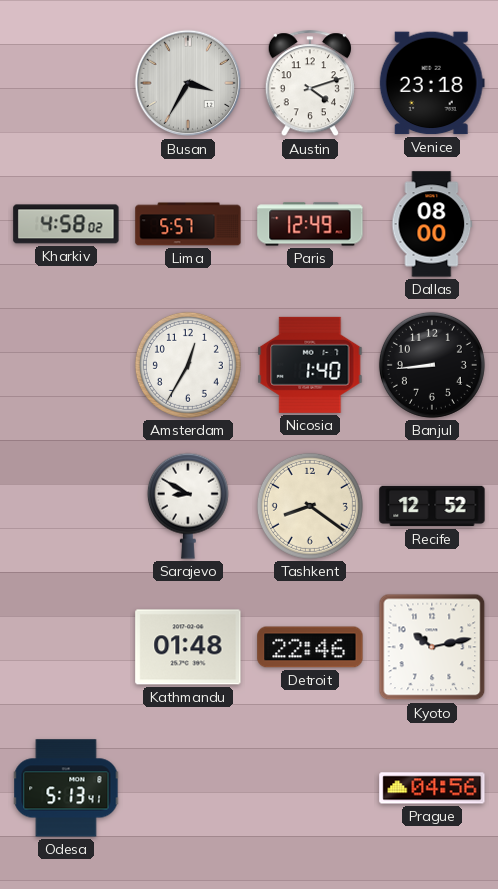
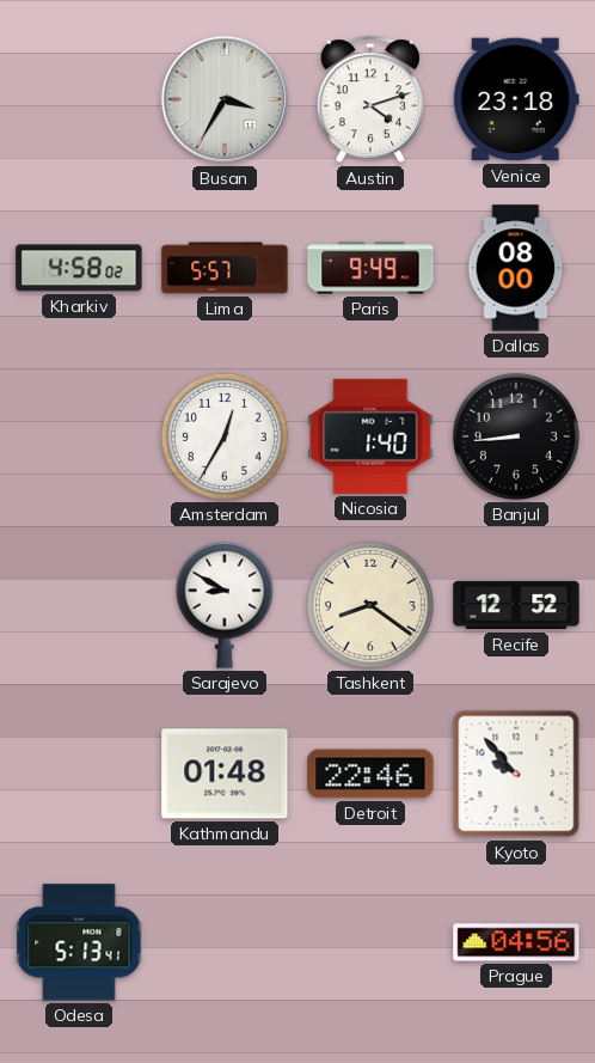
Paris: 12:49 -> 9:49 (370, 268)
Kyoto: 10:13 -> 9:53 (516, 774)
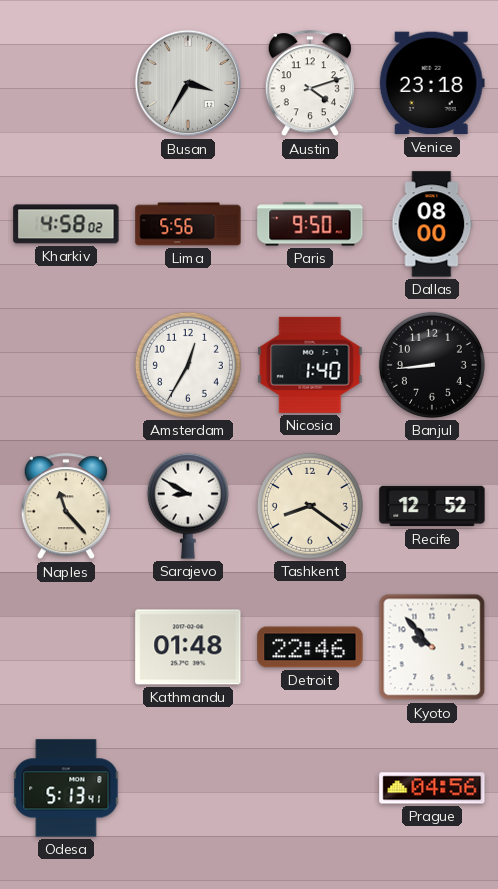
Lima: 5:57 -> 5:56 (188, 224)
Paris: 9:49 -> 9:50 (310, 224)
Naples: none -> 11:23 (66, 507)
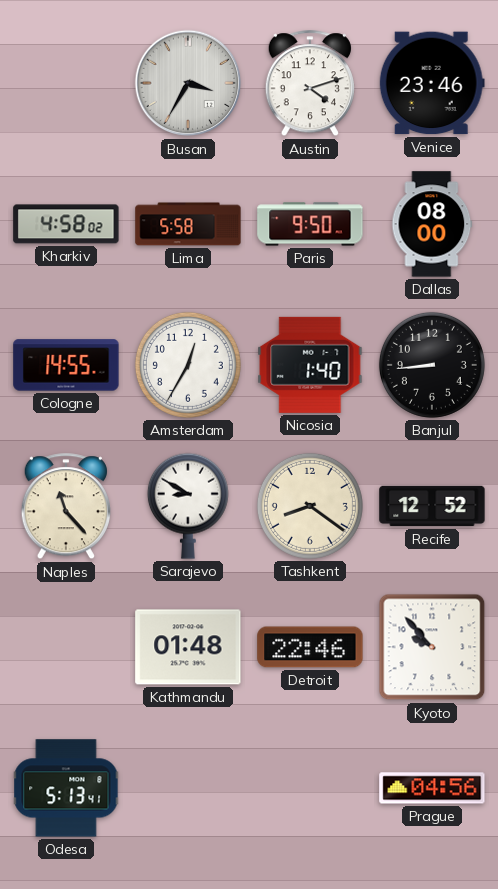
Venice: 23:18 -> 23:46 (432, 83)
Lima: 5:56 -> 5:58 (188, 224)
Cologne: none -> 14:55 (66, 365)
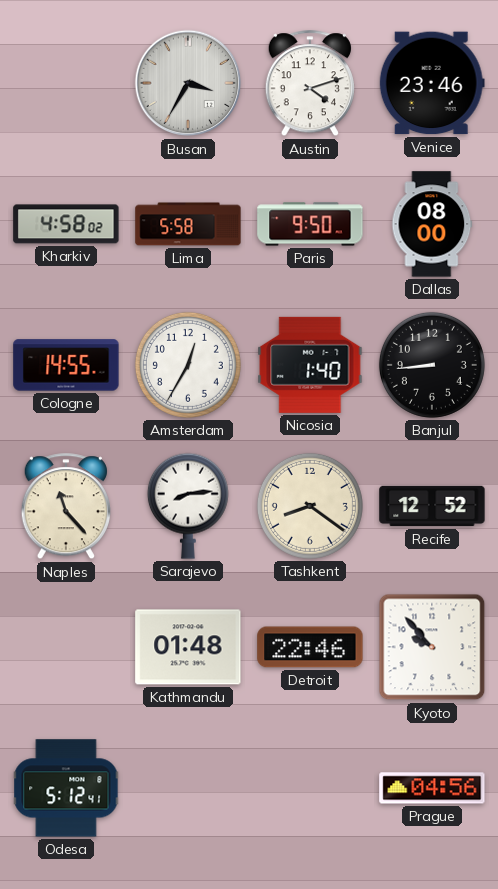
Sarajevo: 8:50 -> 8:14 (188, 506)
Odesa: 5:13 -> 5:12 (66, 788)
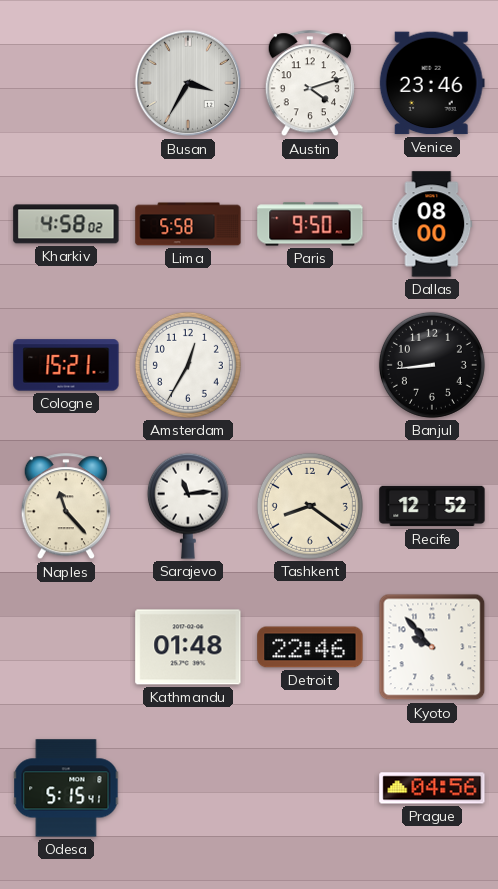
Cologne: 14:55 -> 15:21 (66, 365)
Nicosia: 1:40 -> none (310, 365)
Sarajevo: 8:14 -> 11:14 (188, 506)
Odesa: 5:12 -> 5:15 (66, 788)
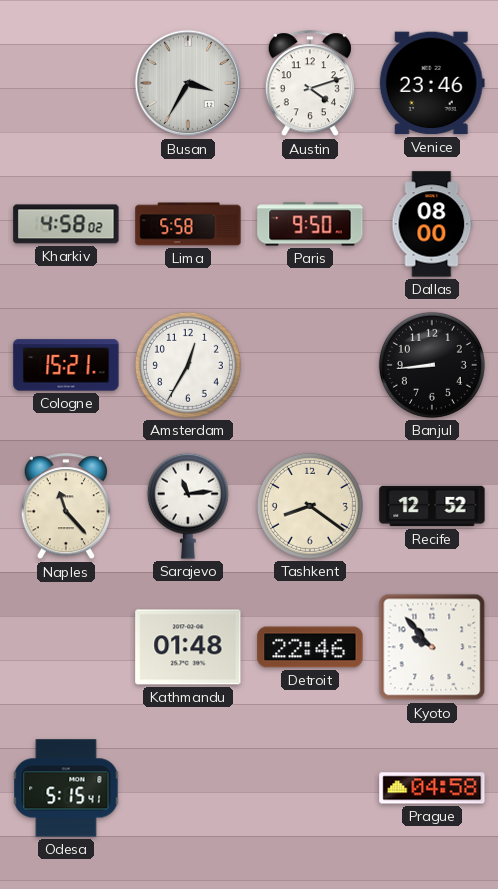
Prague: 04:56 -> 04:58 (432, 788)
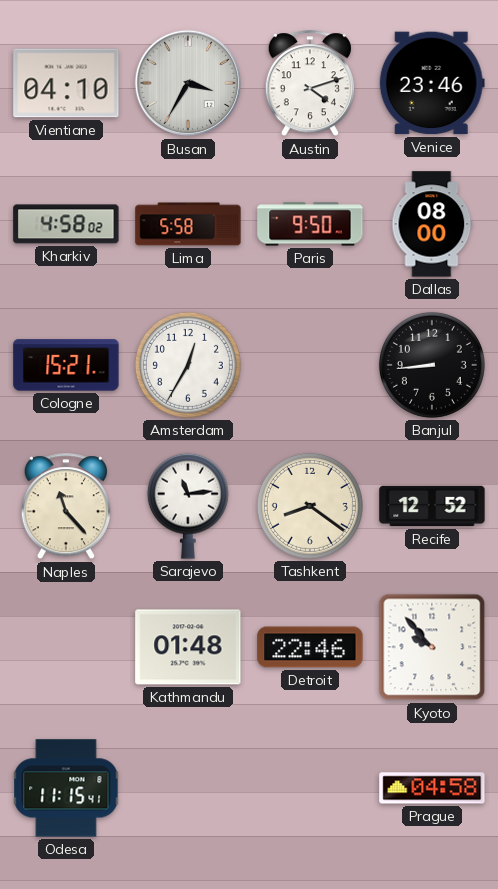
Vientiane: none -> 04:10 (66, 83)
Odesa: 5:15 -> 11:15 (66, 788)
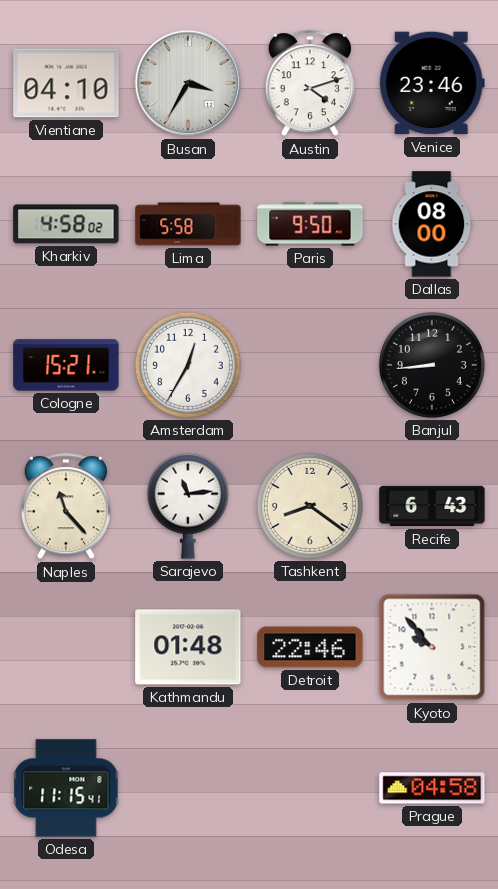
Recife: 12:52 -> 6:43 (432, 506)
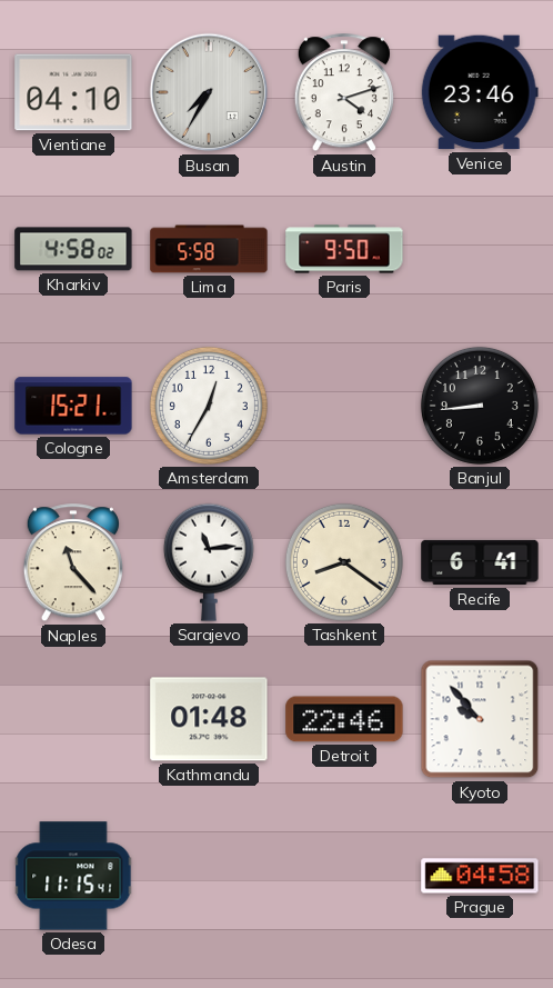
Busan: 3:35 -> 7:35 (209, 92)
Dallas: 08:00 -> none (432, 224)
Recife: 6:43 -> 6:41 (480, 562)
